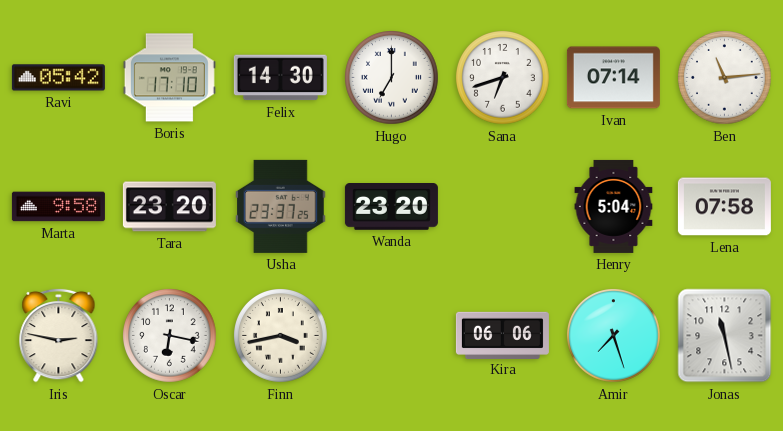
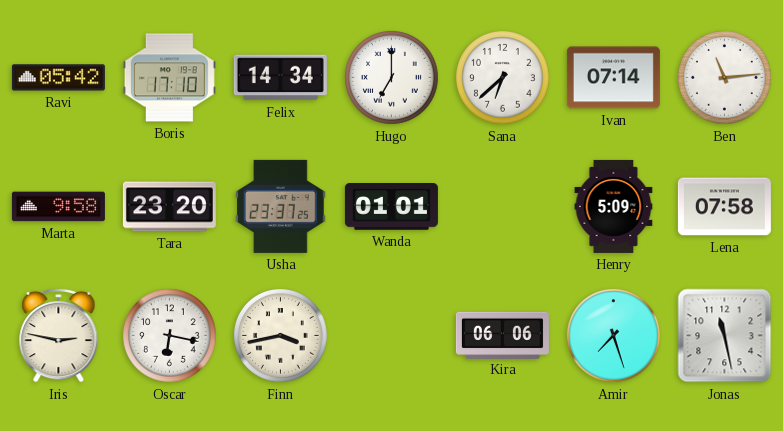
Felix: 14:30 -> 14:34 (280, 78)
Sana: 6:42 -> 6:38 (503, 78)
Wanda: 23:20 -> 01:01 (391, 207)
Henry: 5:04 -> 5:09 (614, 206)
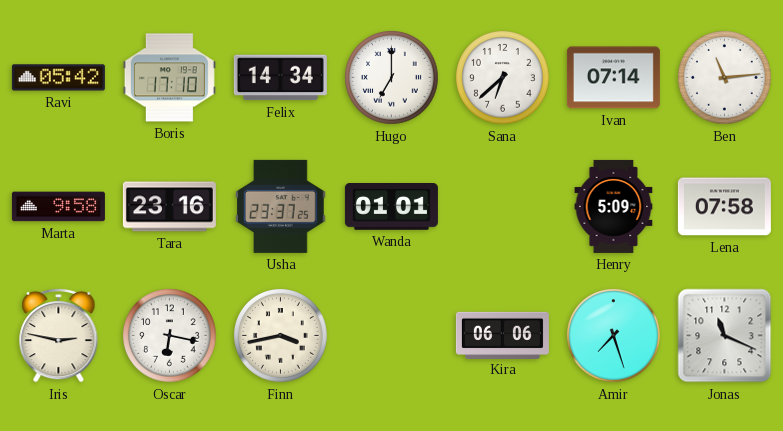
Tara: 23:20 -> 23:16 (169, 207)
Jonas: 11:28 -> 11:19 (725, 336)
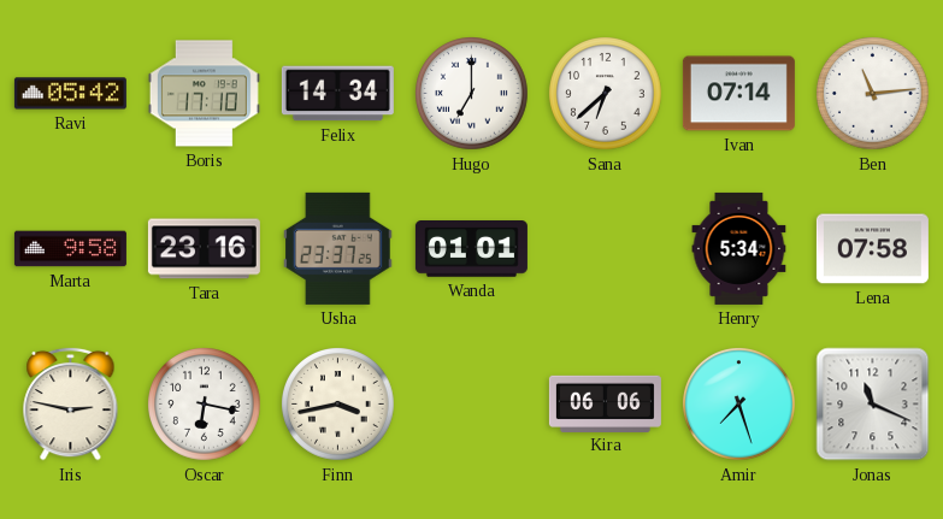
Henry: 5:09 -> 5:34 (739, 248)
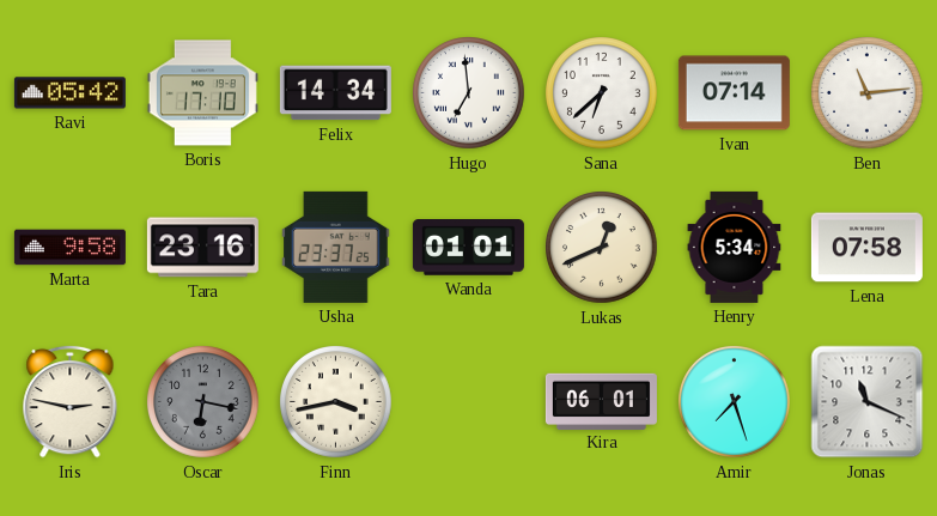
Hugo: 7:00 -> 6:59 (469, 93)
Lukas: none -> 12:41 (602, 248)
Oscar dial: white -> grey (203, 402)
Kira: 06:06 -> 06:01 (601, 401)
